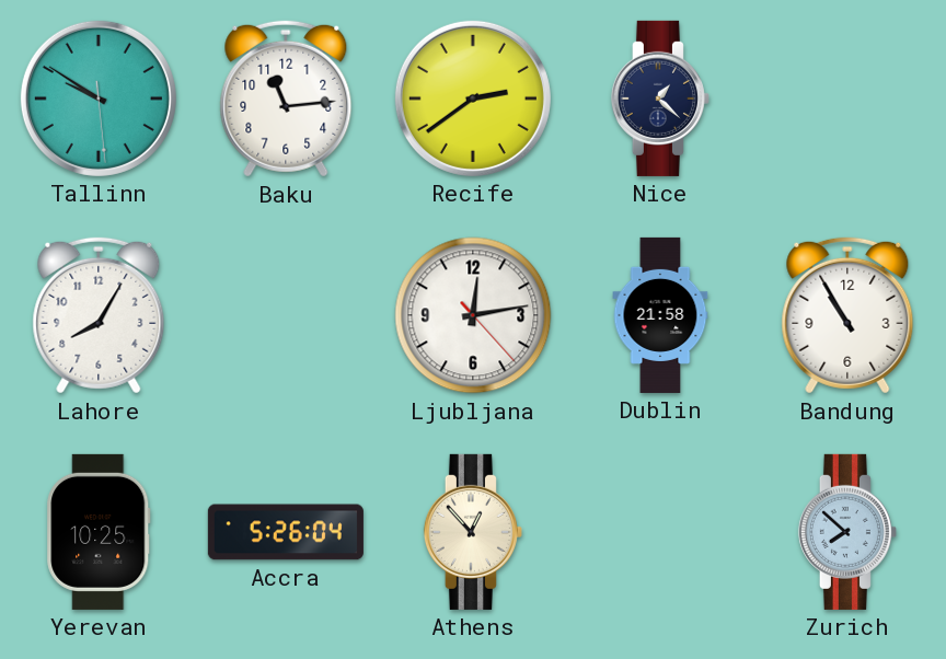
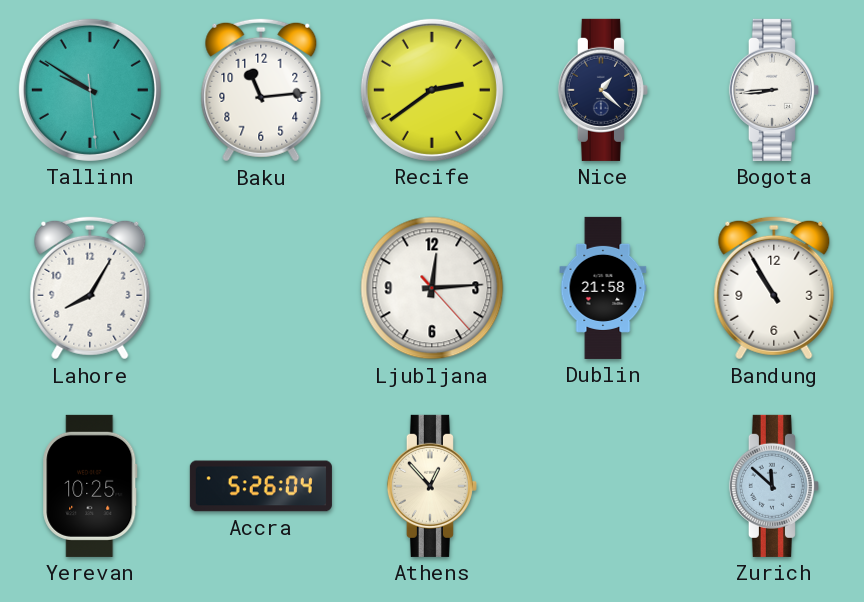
Bogota: none -> 8:44 (774, 90)
Ljubljana: 12:13 -> 12:14 (432, 288)
Zurich: 7:52 -> 11:52 (774, 486)
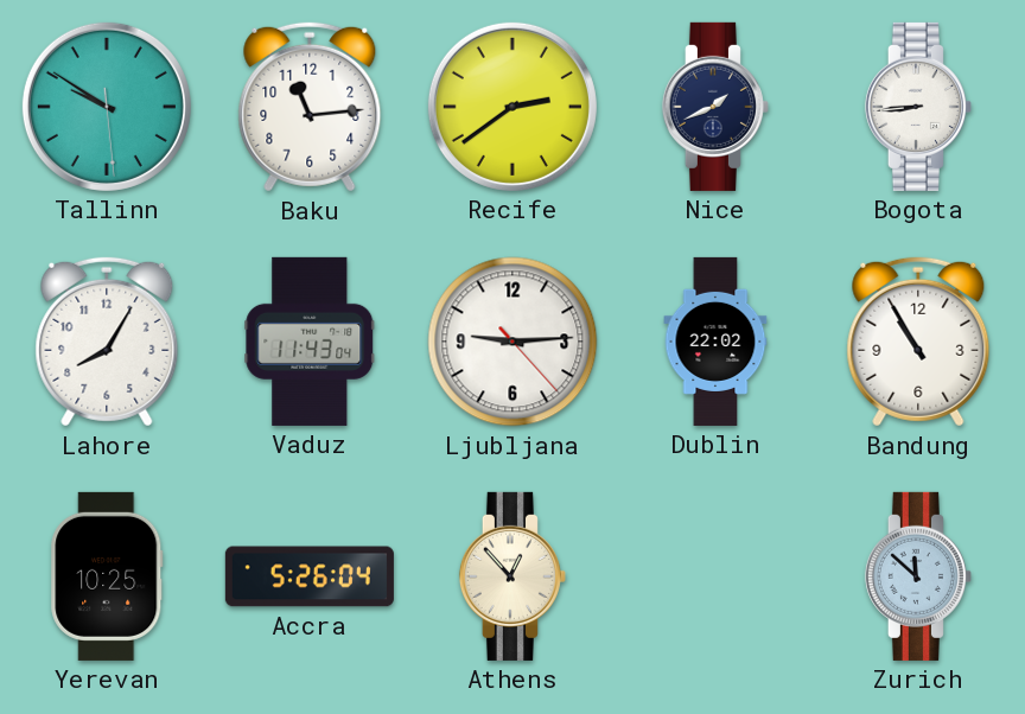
Nice: 1:22 -> 1:41 (715, 107)
Vaduz: none -> 11:43 (310, 342)
Ljubljana: 12:14 -> 9:14 (512, 342)
Dublin: 21:58 -> 22:02 (715, 342)
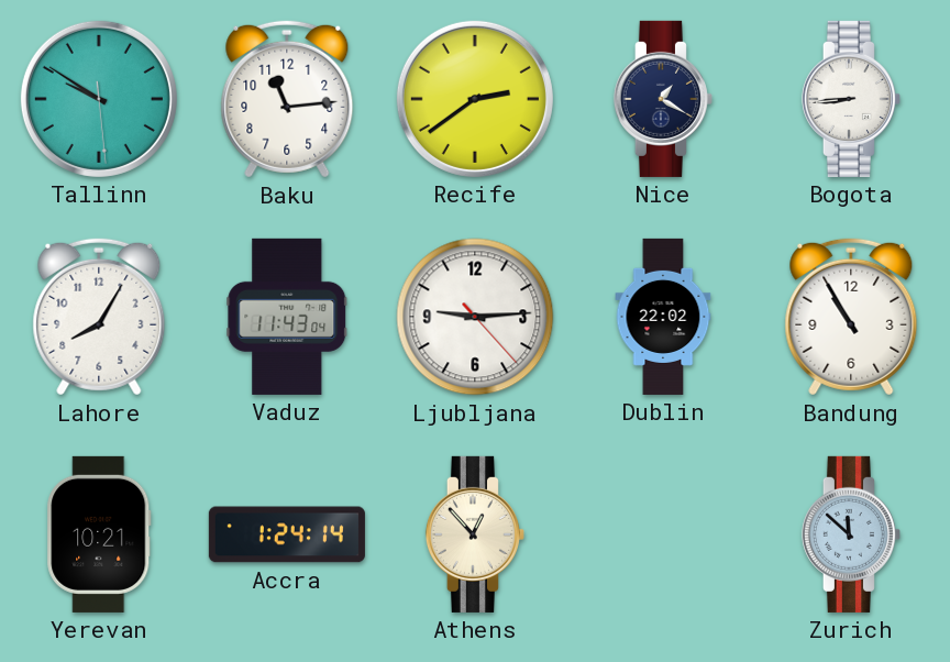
Nice: 1:41 -> 1:20 (663, 99)
Yerevan: 10:25 -> 10:21 (99, 534)
Accra: 5:26 -> 1:24 (287, 534)
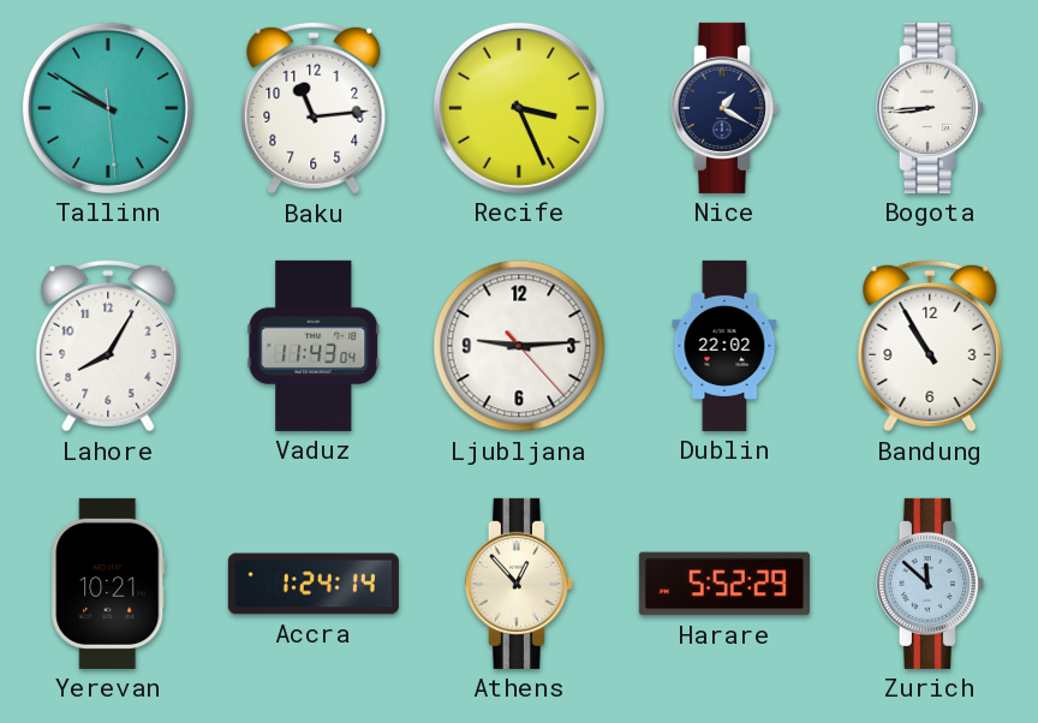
Recife: 2:39 -> 3:26 (519, 108)
Harare: none -> 5:52 (724, 584)
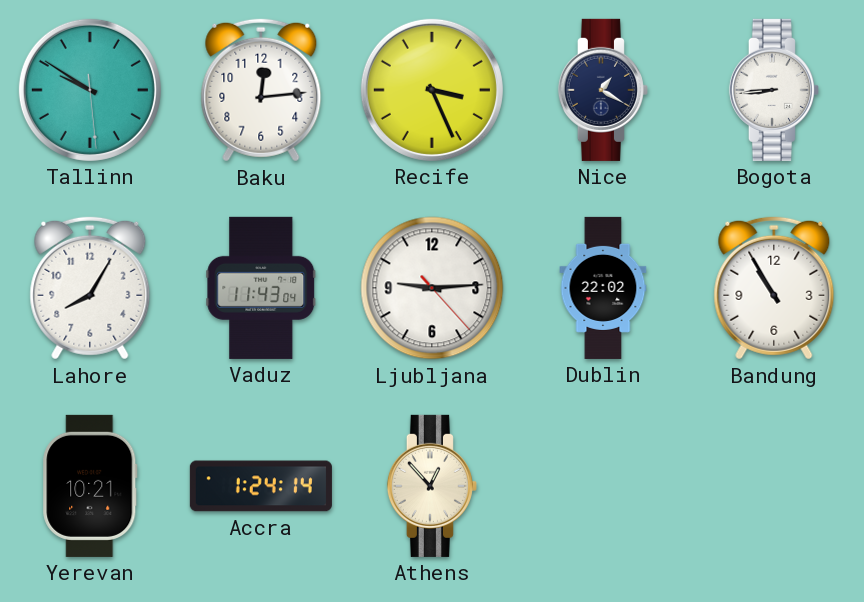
Baku: 11:14 -> 12:14 (261, 90)
Harare: 5:52 -> none (724, 584)
Zurich: 11:52 -> none (930, 584)
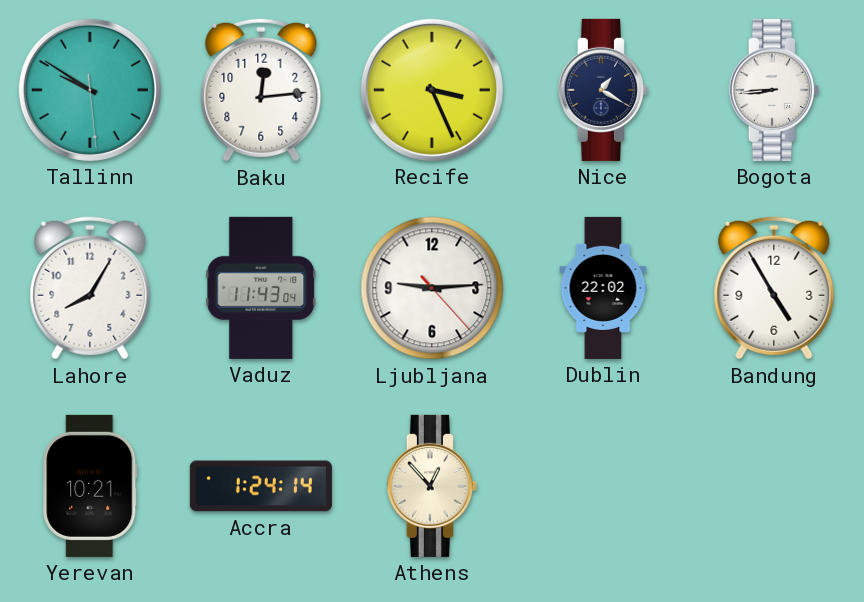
Bandung: 10:55 -> 4:55 (774, 288)
